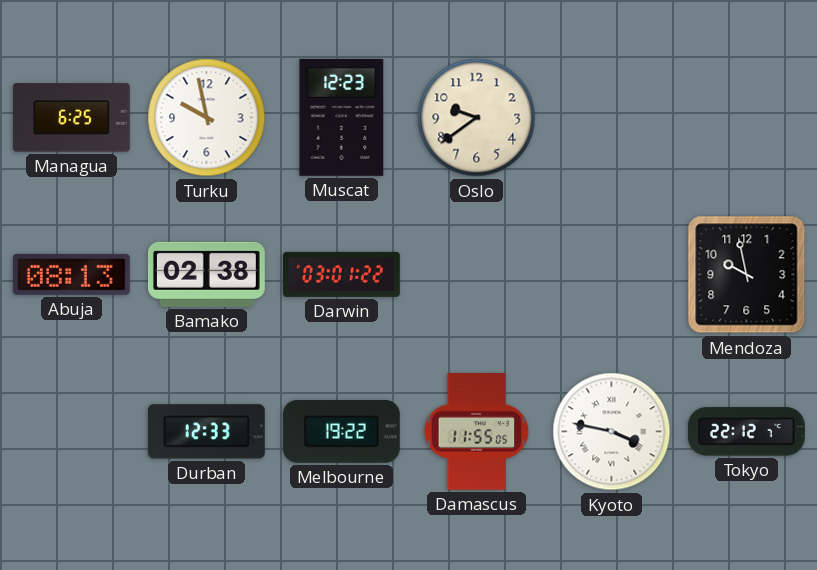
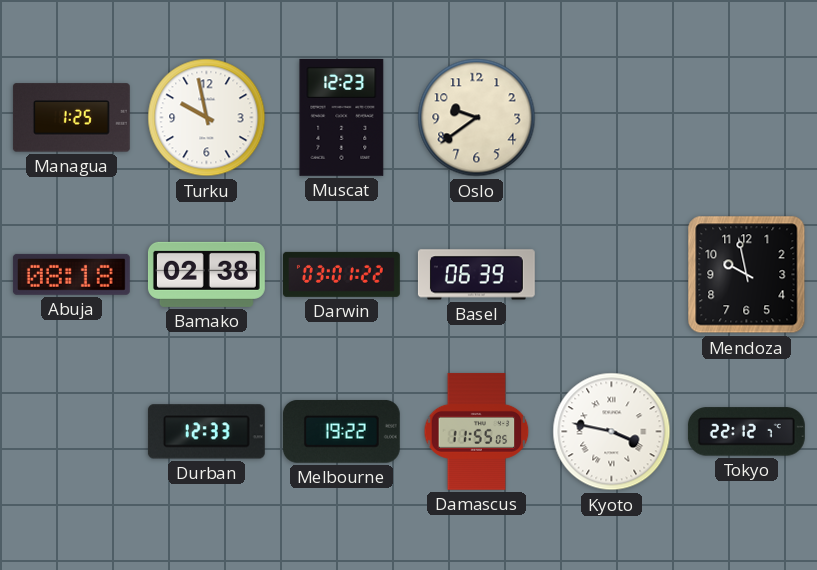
Managua: 6:25 -> 1:25 (71, 118)
Abuja: 08:13 -> 08:18 (71, 274)
Basel: none -> 06:39 (476, 275)
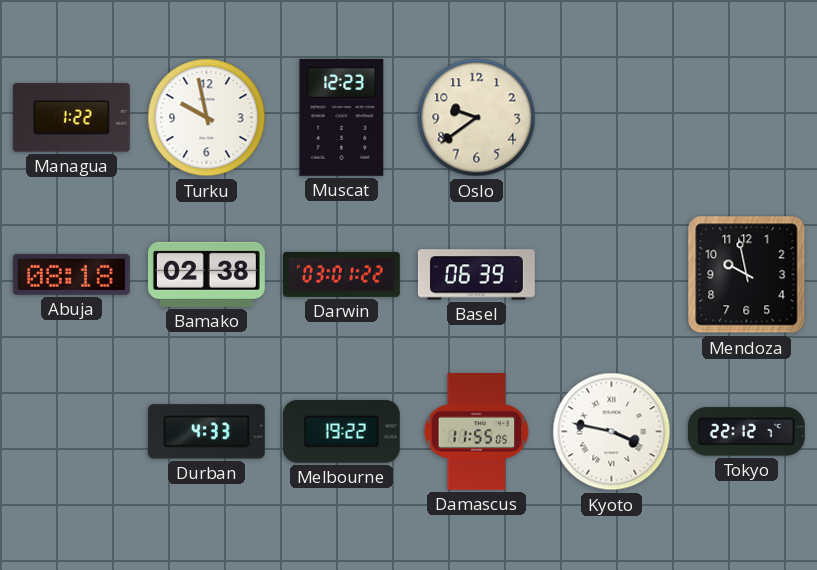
Managua: 1:25 -> 1:22 (71, 118)
Durban: 12:33 -> 4:33 (206, 432)
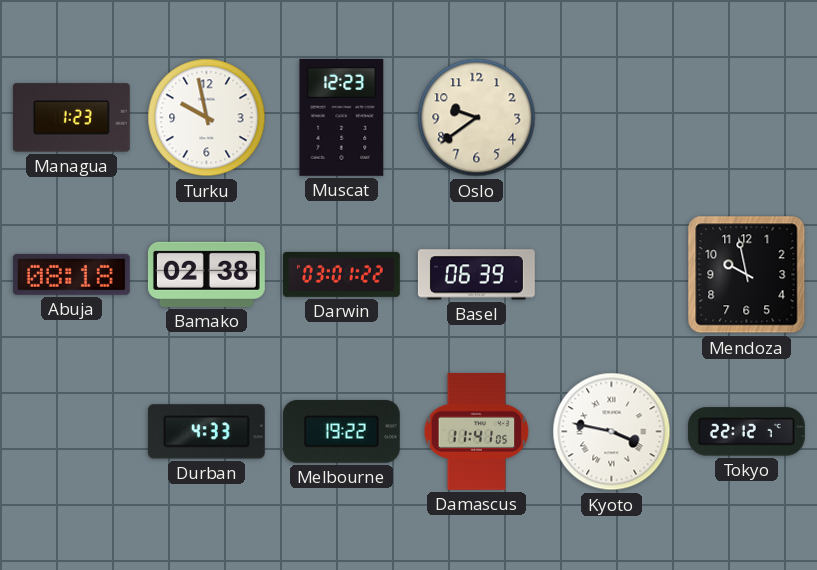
Managua: 1:22 -> 1:23 (71, 118)
Damascus: 11:55 -> 11:41 (477, 431)
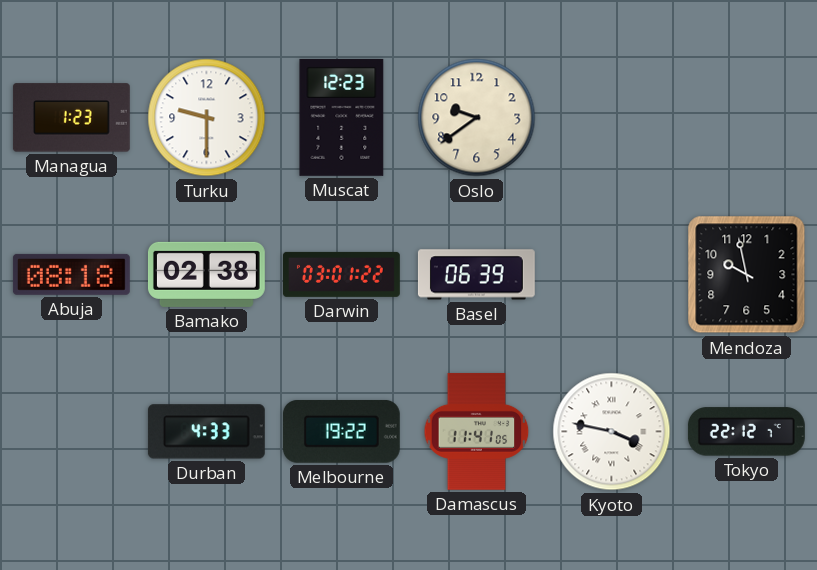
Turku: 9:58 -> 9:30 (207, 118)
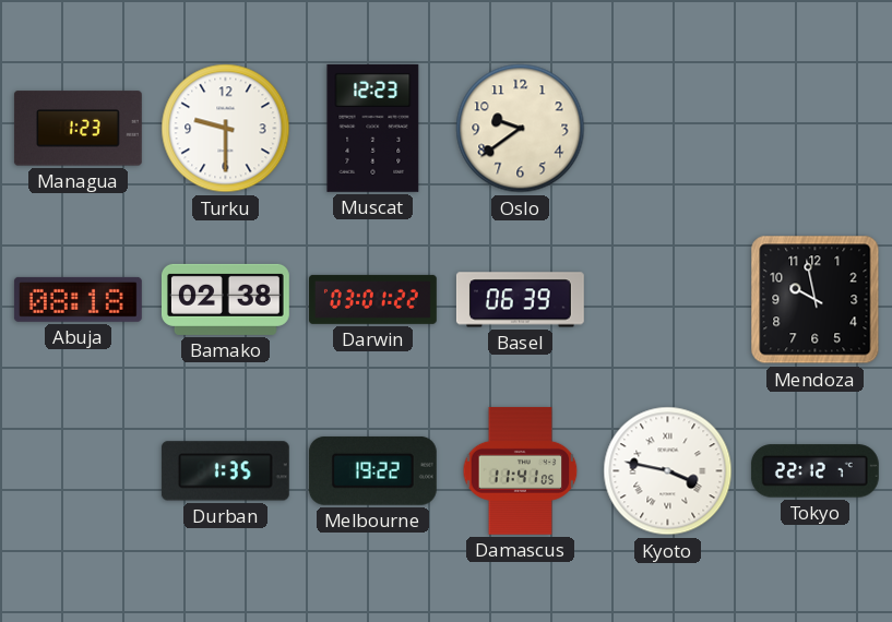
Durban: 4:33 -> 1:35 (225, 471)
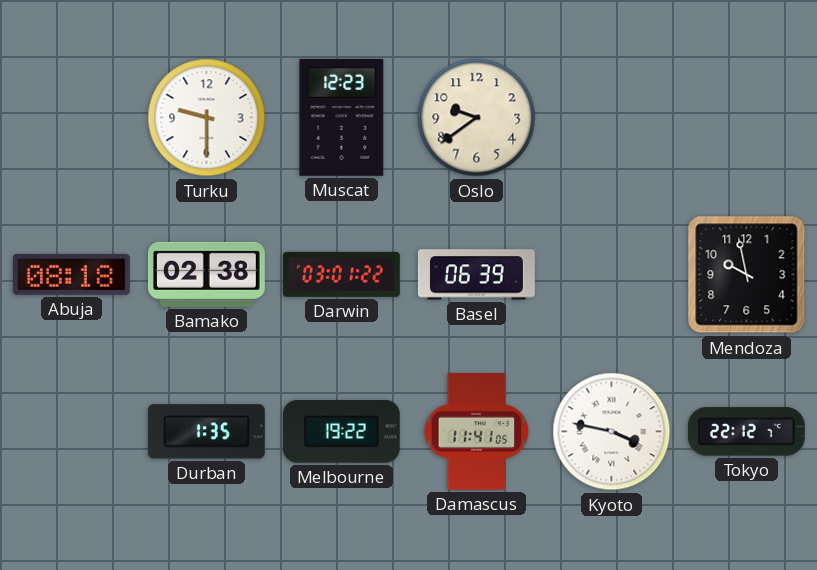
Managua: 1:23 -> none (78, 129)
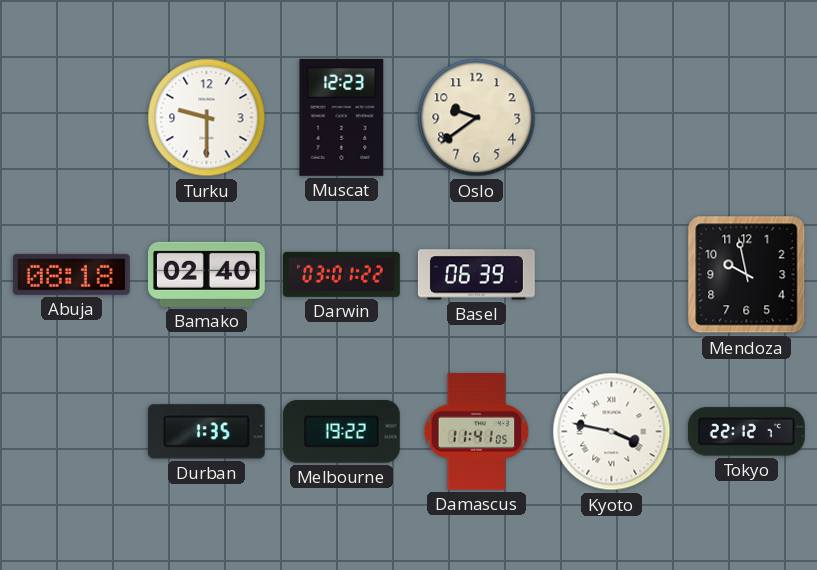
Bamako: 02:38 -> 02:40 (206, 274)
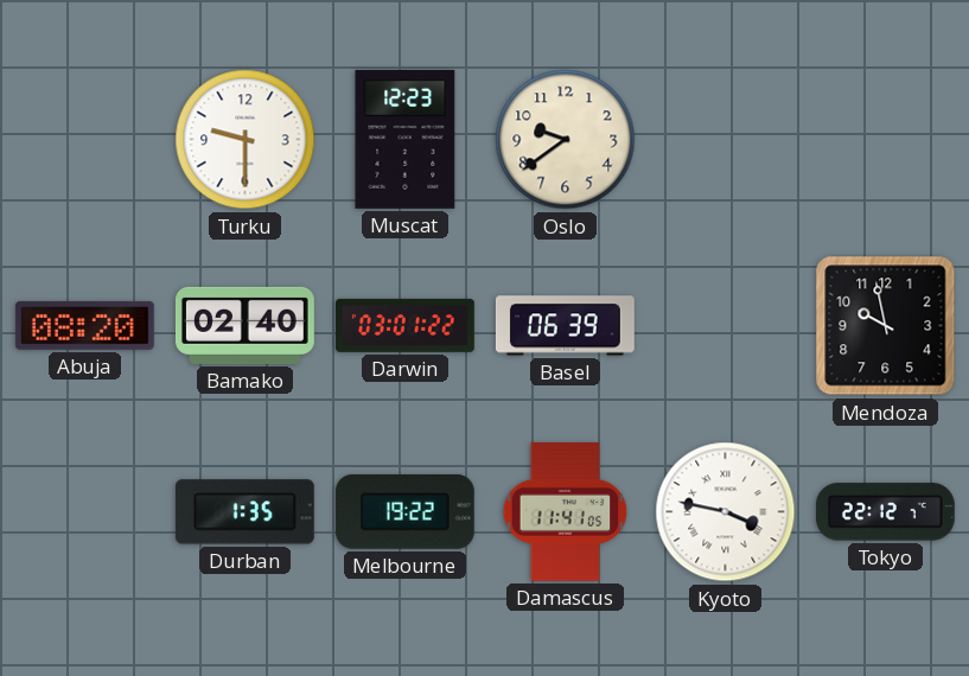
Abuja: 08:18 -> 08:20 (84, 325)
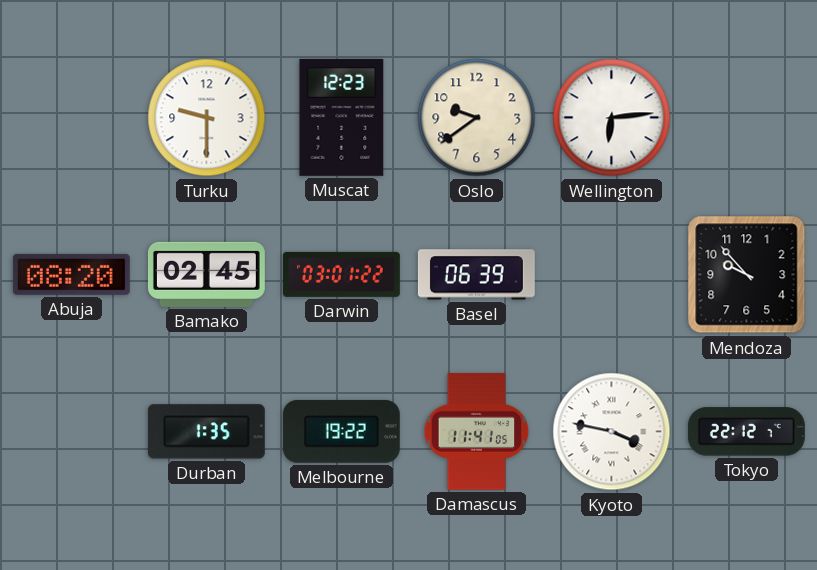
Wellington: none -> 6:14 (612, 118)
Bamako: 02:40 -> 02:45 (206, 274)
Mendoza: 9:58 -> 9:53 (747, 275)
